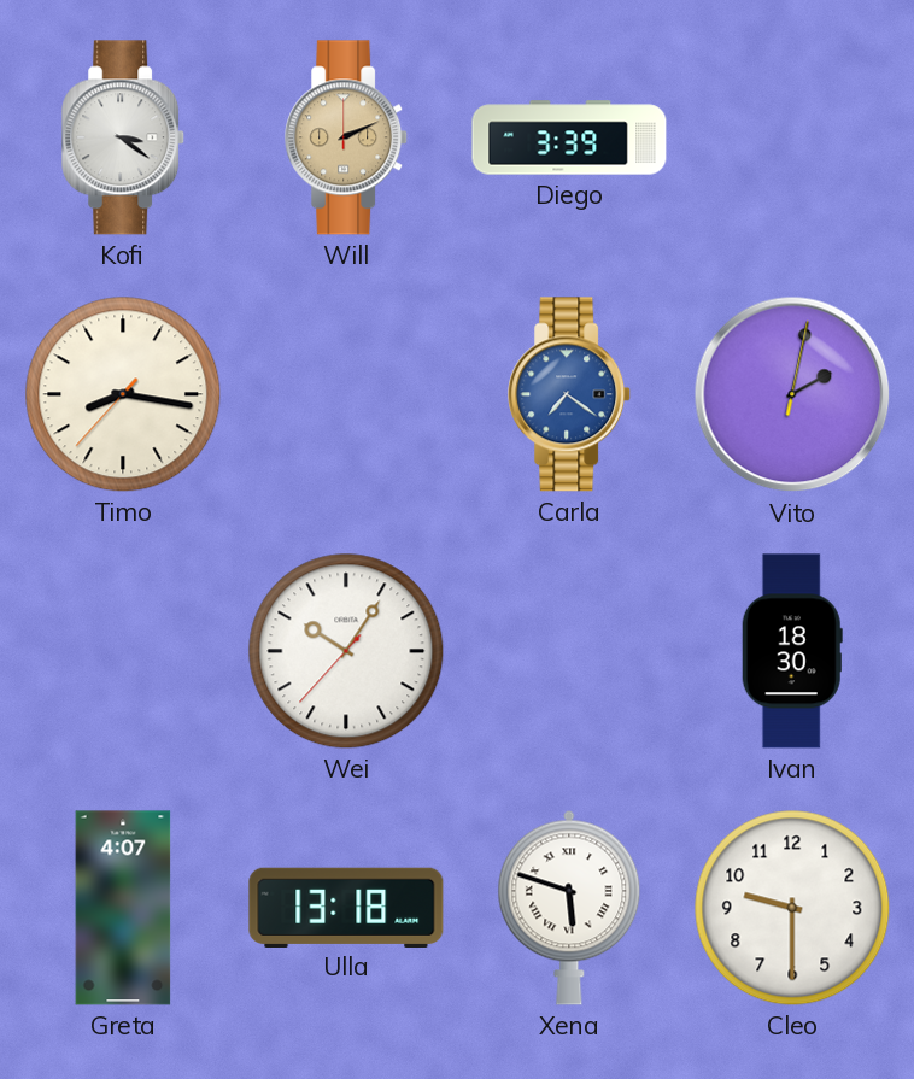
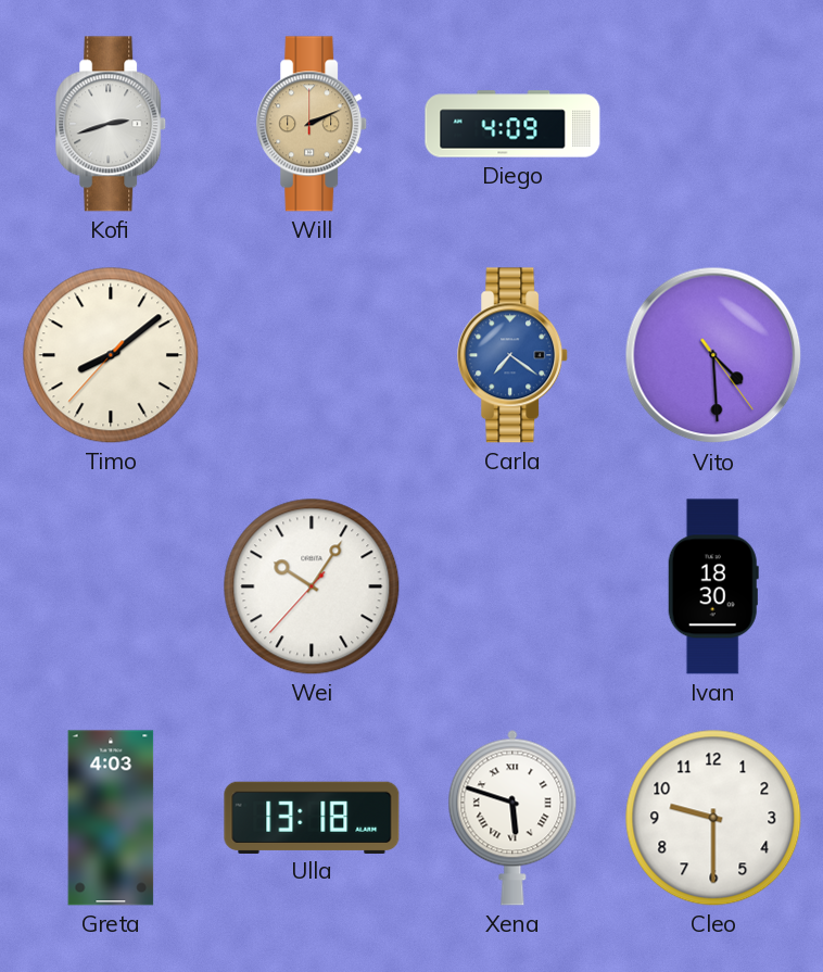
Kofi: 3:21 -> 2:42 (112, 124)
Diego: 3:39 -> 4:09 (512, 124)
Timo: 8:16 -> 8:08 (111, 355)
Vito: 2:02 -> 4:29 (713, 355)
Greta: 4:07 -> 4:03 (111, 818)
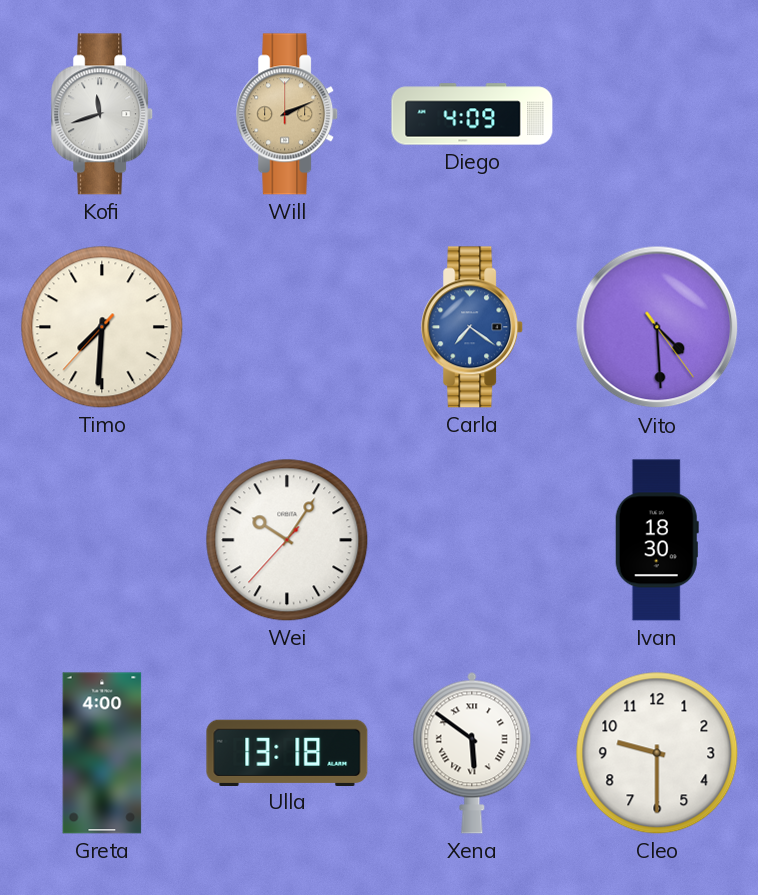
Kofi: 2:42 -> 11:42 (103, 114)
Timo: 8:08 -> 7:30 (102, 327)
Greta: 4:03 -> 4:00 (102, 753)
Xena: 5:48 -> 5:51 (472, 753)
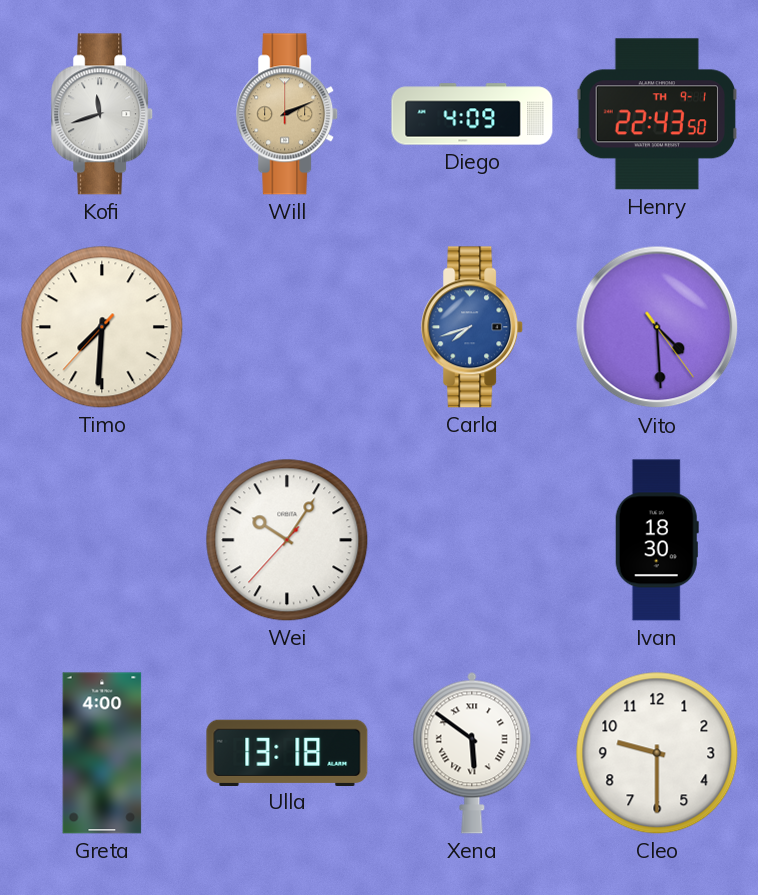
Henry: none -> 22:43 (656, 114)
Carla: 7:21 -> 7:42 (473, 327)
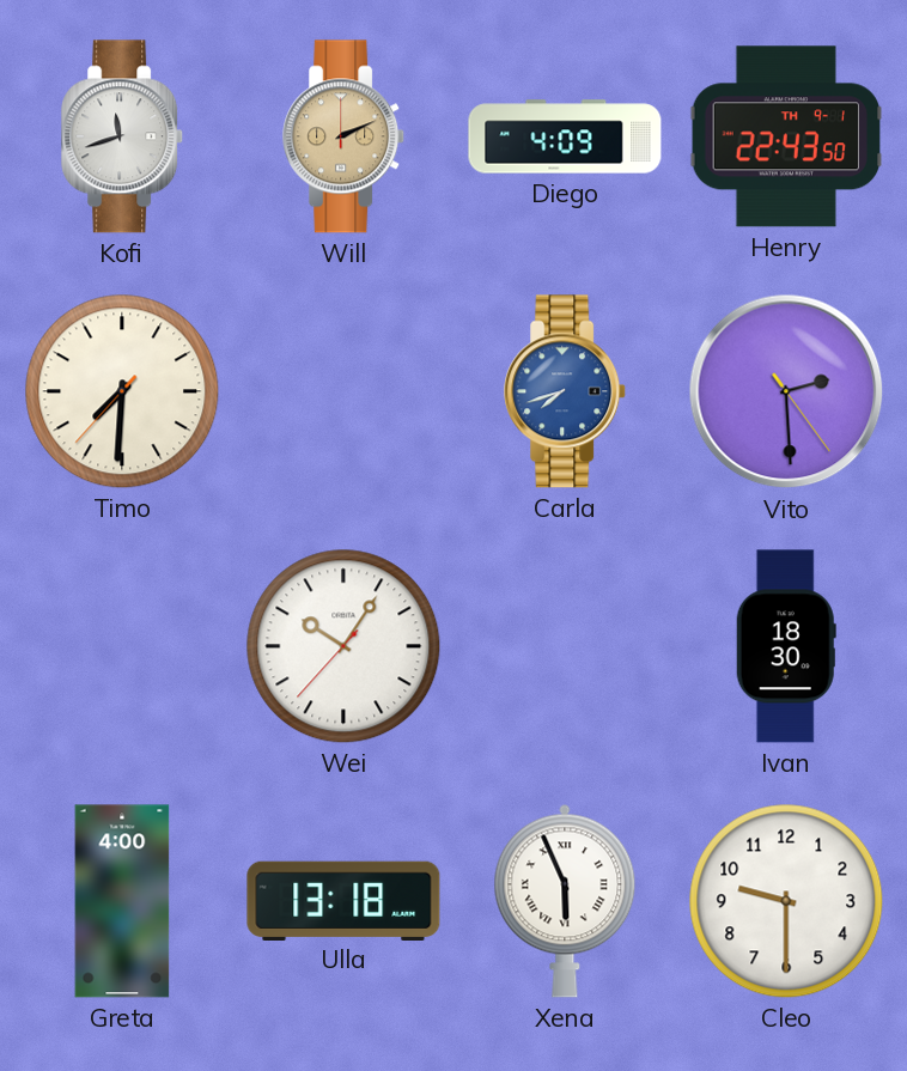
Vito: 4:29 -> 2:29 (786, 391)
Xena: 5:51 -> 5:56 (565, 901)
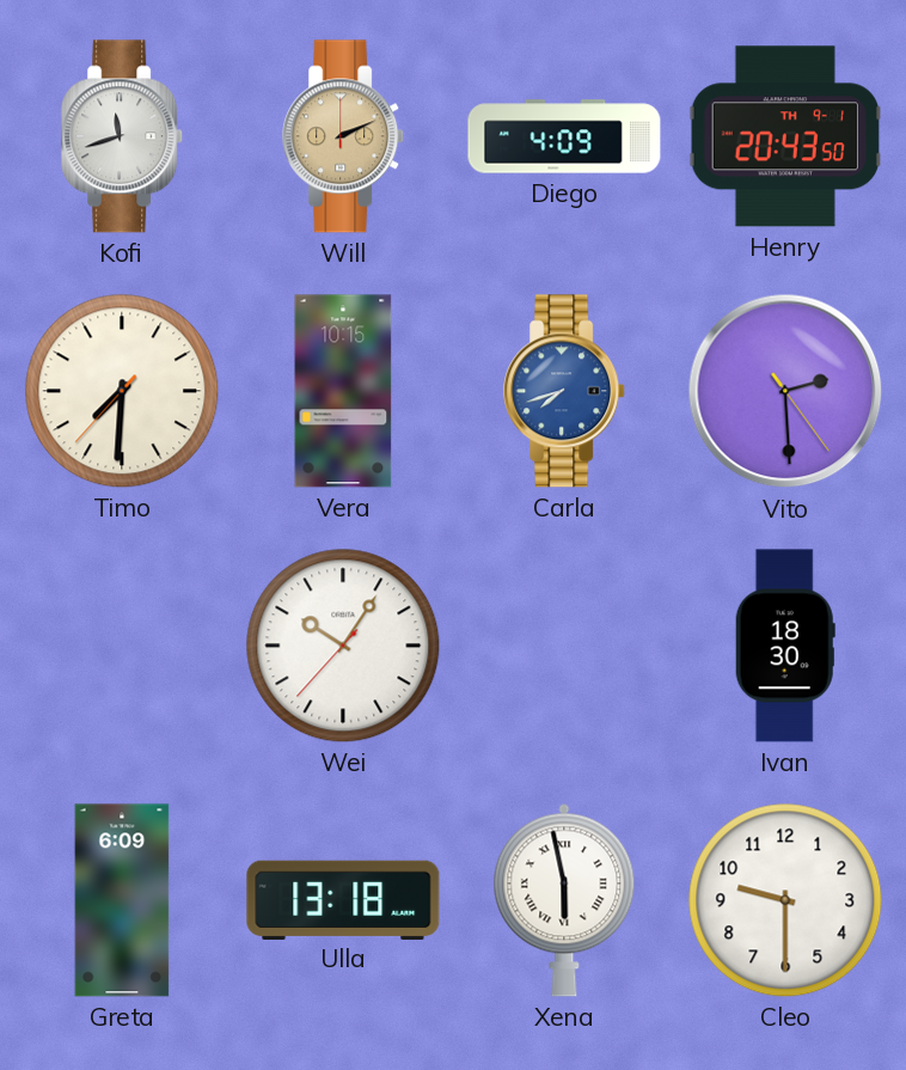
Henry: 22:43 -> 20:43 (784, 136)
Vera: none -> 10:15 (343, 391)
Greta: 4:00 -> 6:09 (122, 900)
Xena: 5:56 -> 5:58 (564, 900)
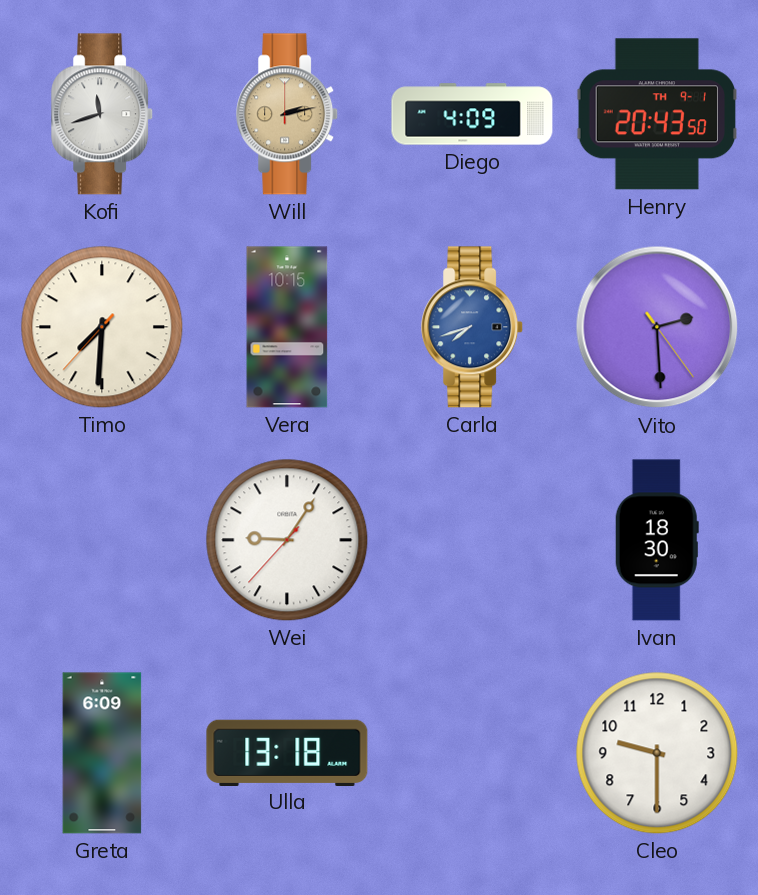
Will: 2:11 -> 2:13 (288, 114)
Wei: 10:05 -> 9:05 (287, 540)
Xena: 5:58 -> none (564, 900)
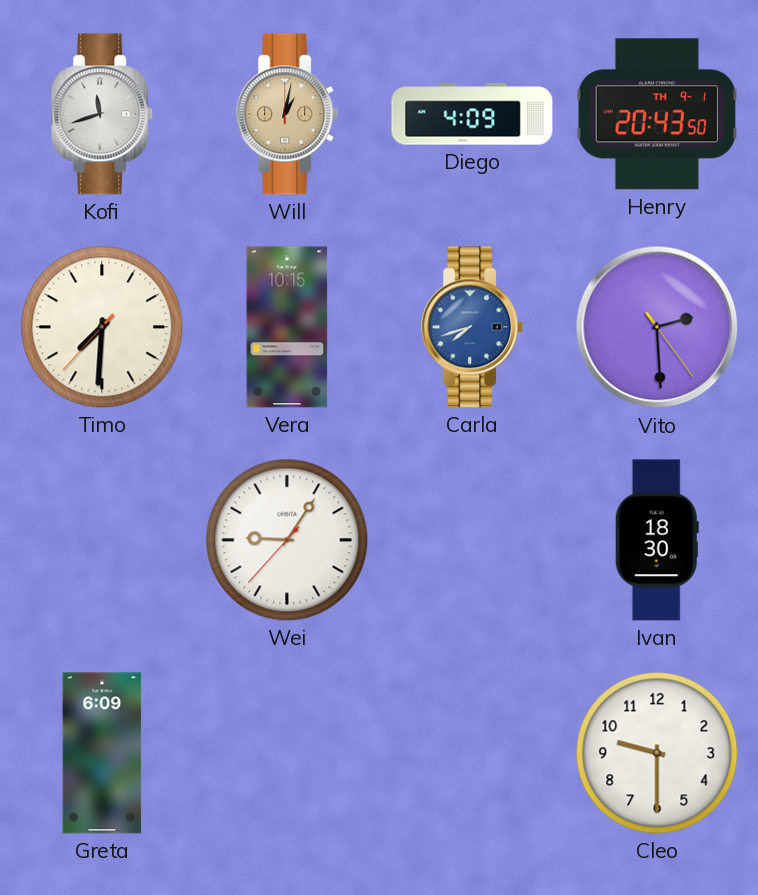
Will: 2:13 -> 1:02 (288, 114)
Ulla: 13:18 -> none (287, 752)
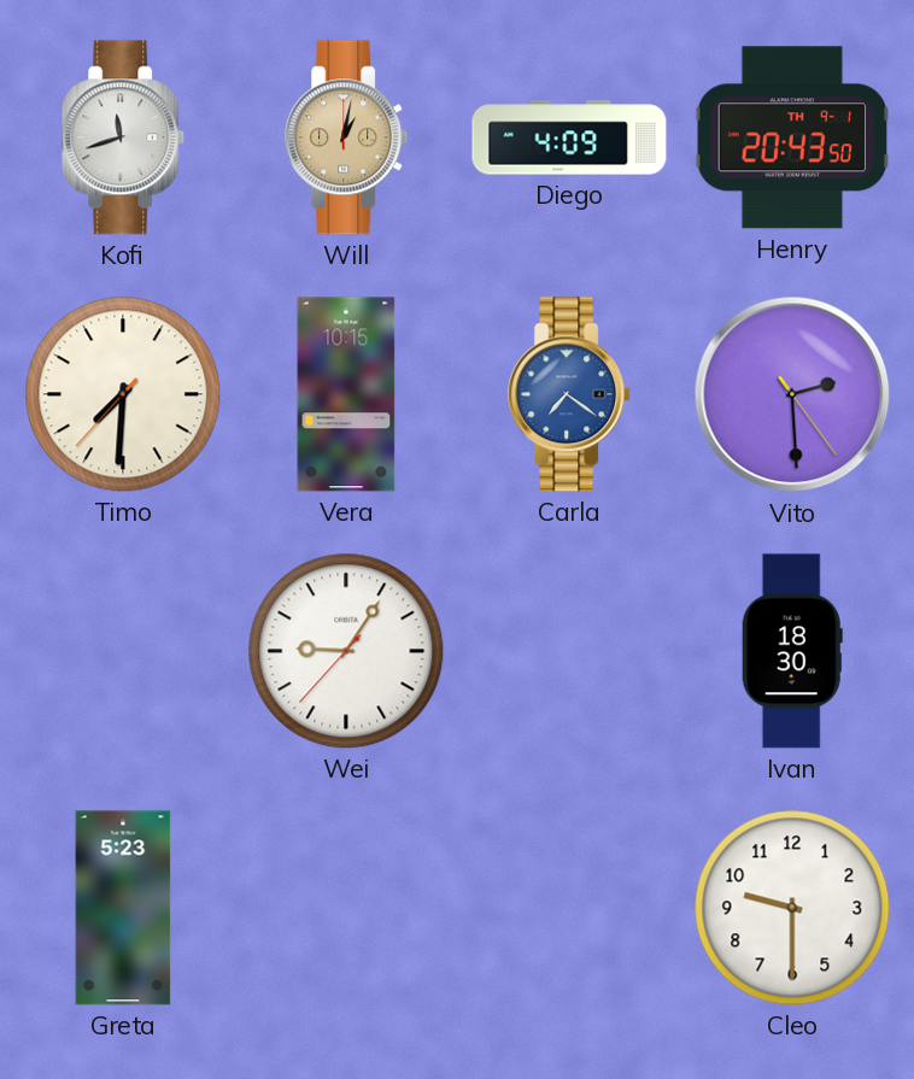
Carla: 7:42 -> 7:21 (570, 394)
Greta: 6:09 -> 5:23 (123, 908)
